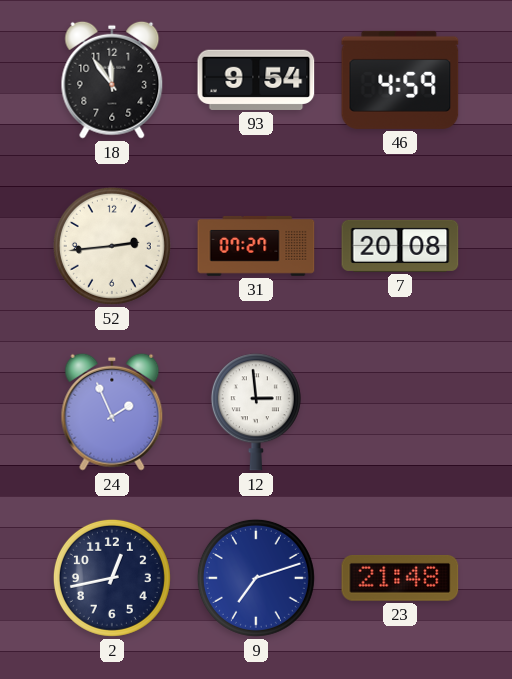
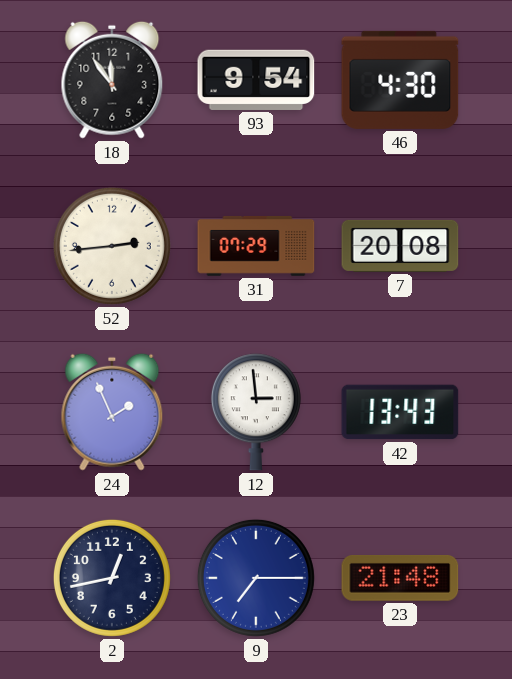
46: 4:59 -> 4:30 (400, 80)
31: 07:27 -> 07:29 (256, 246)
42: none -> 13:43 (400, 412)
9: 7:12 -> 7:15 (256, 578)
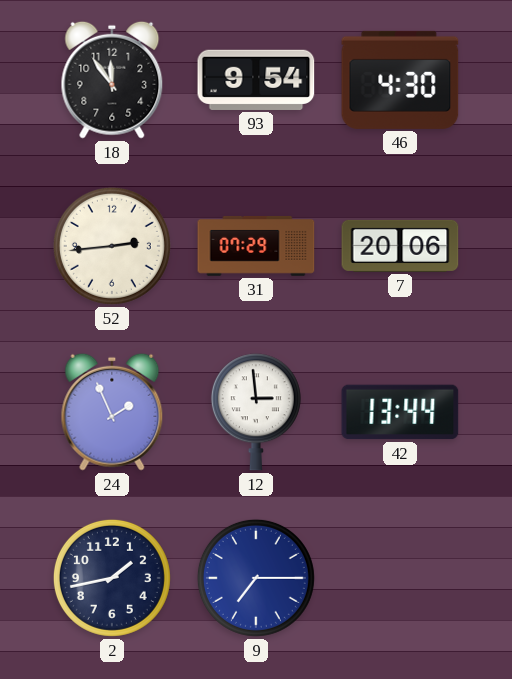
7: 20:08 -> 20:06 (400, 246)
42: 13:43 -> 13:44 (400, 412)
2: 12:43 -> 1:43 (112, 578)
23: 21:48 -> none (400, 578)
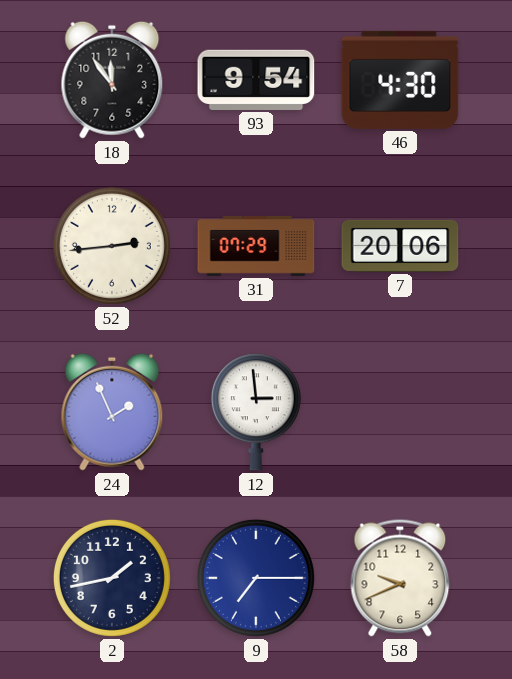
42: 13:44 -> none (400, 412)
58: none -> 9:41 (400, 578)
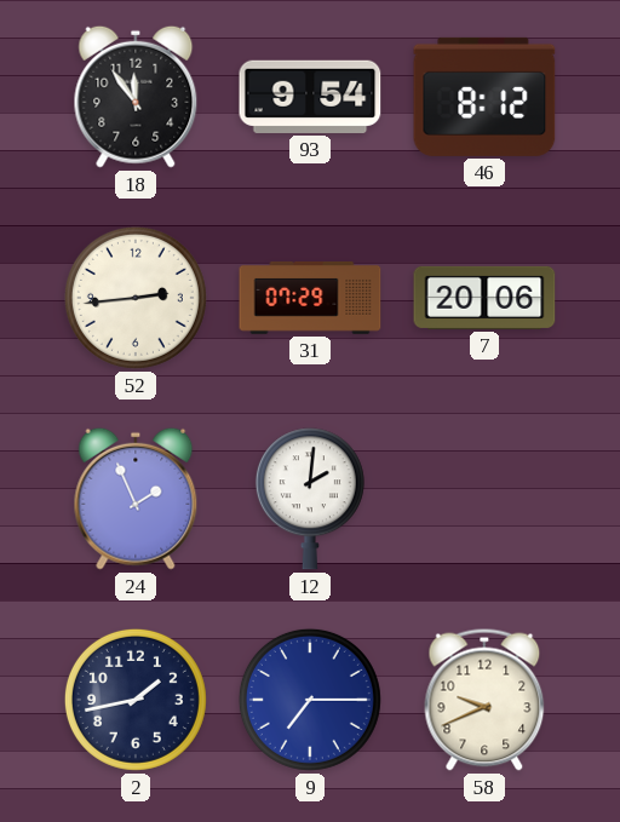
46: 4:30 -> 8:12 (484, 97)
12: 2:59 -> 2:01 (310, 499)
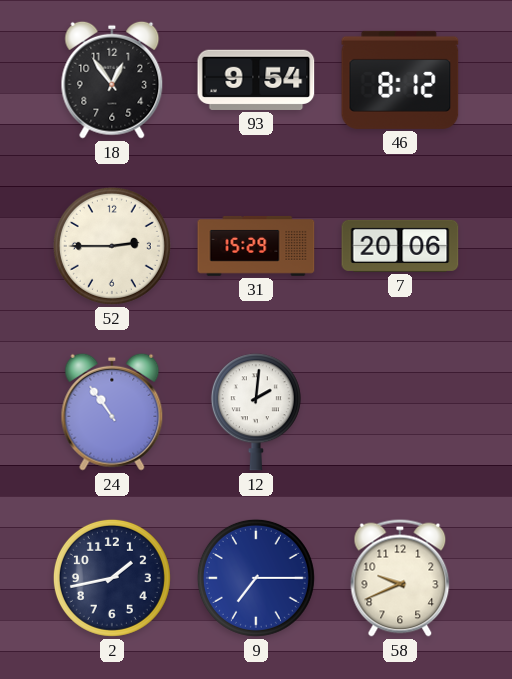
18: 11:54 -> 12:54 (112, 80)
52: 2:44 -> 2:45 (112, 246)
31: 07:29 -> 15:29 (256, 246)
24: 1:56 -> 10:54 (112, 412)
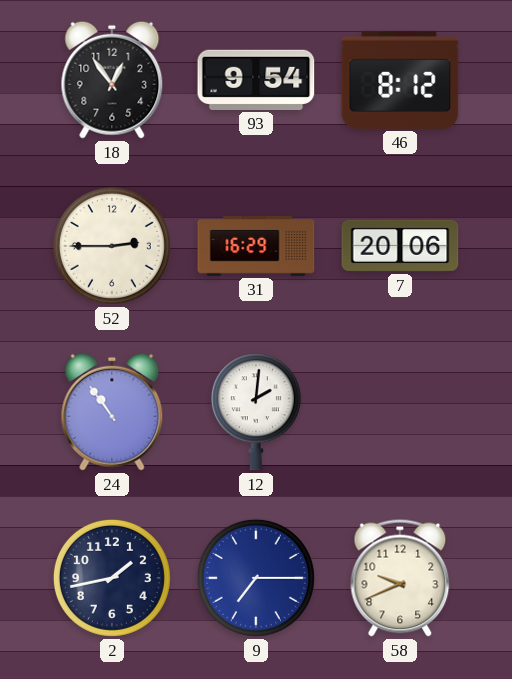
31: 15:29 -> 16:29 (256, 246)
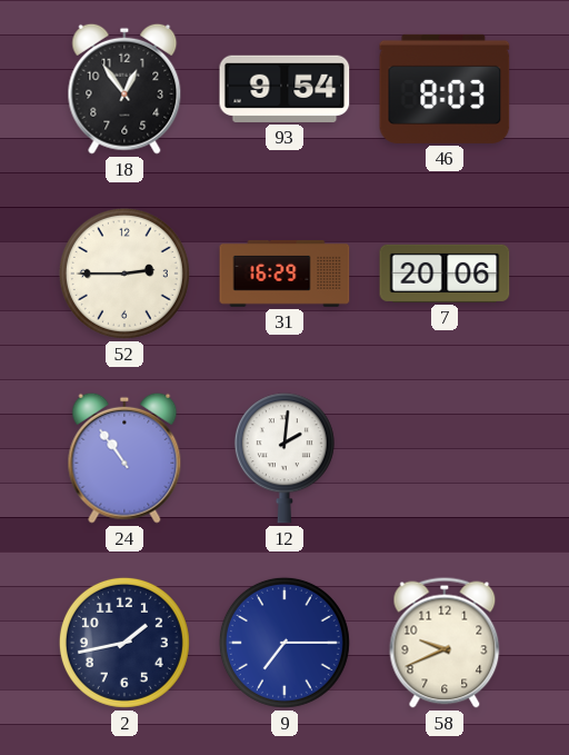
46: 8:12 -> 8:03 (445, 89)
